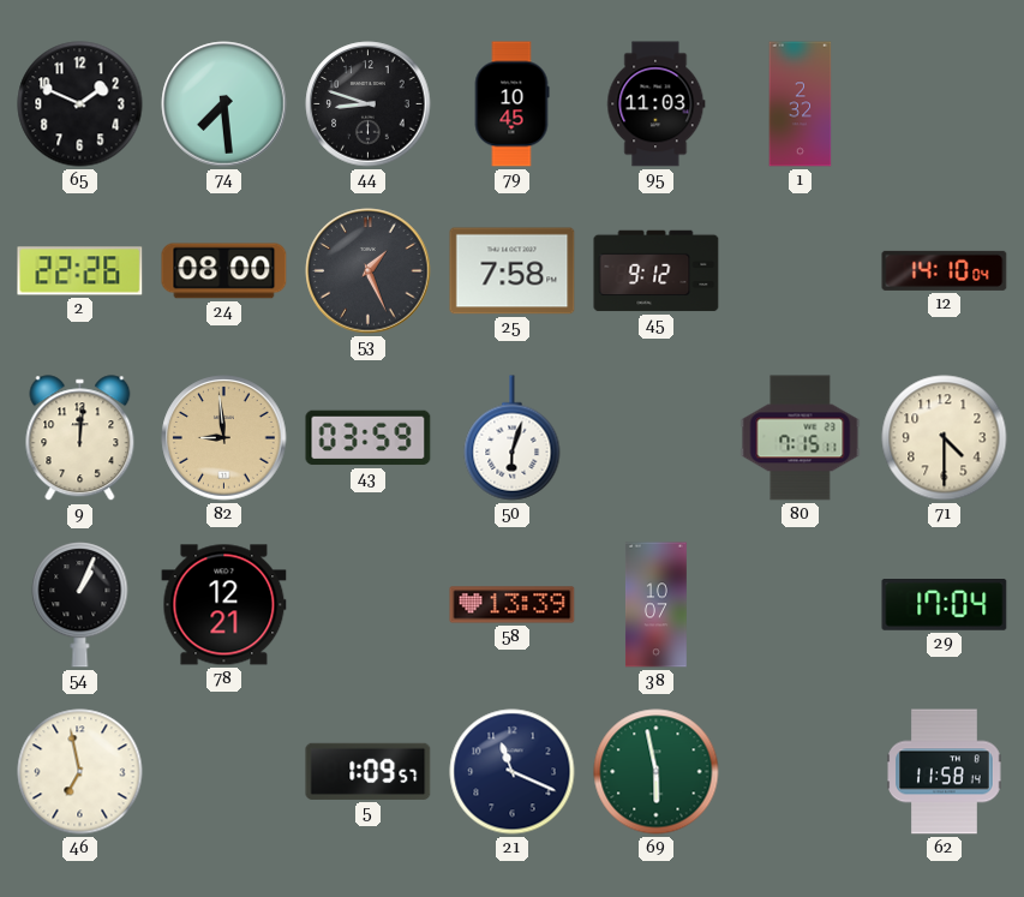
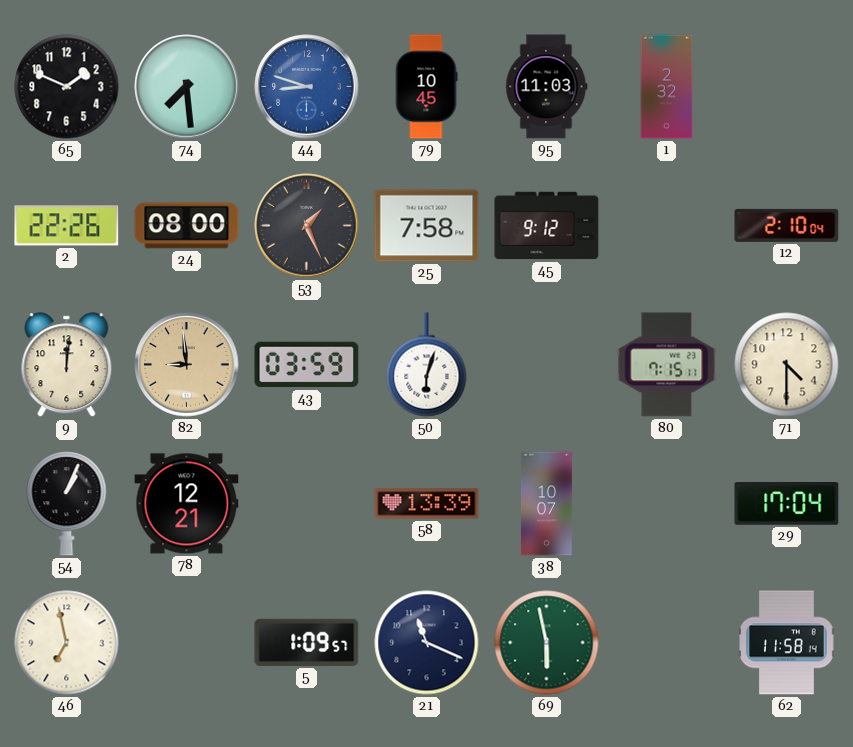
44 dial: black -> blue (307, 87)
12: 14:10 -> 2:10 (787, 225)
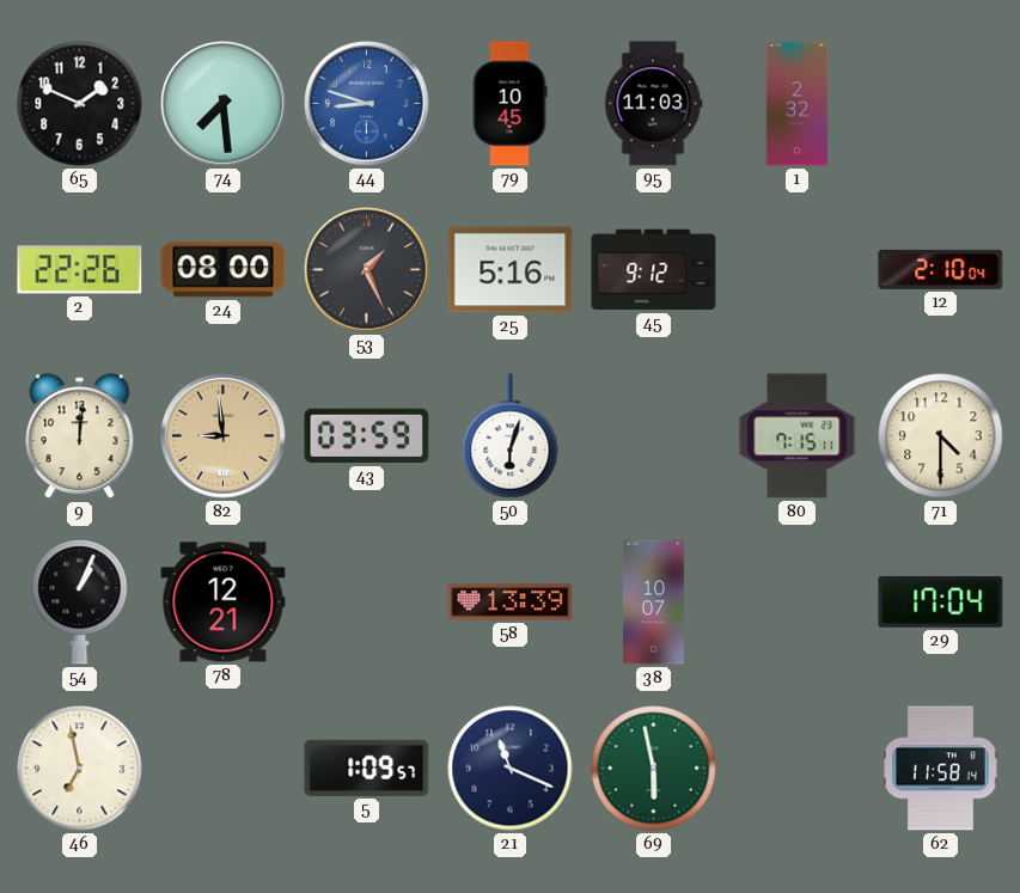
25: 7:58 -> 5:16 (511, 270)
